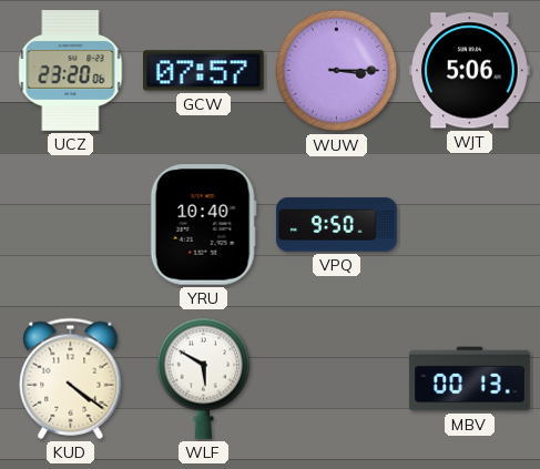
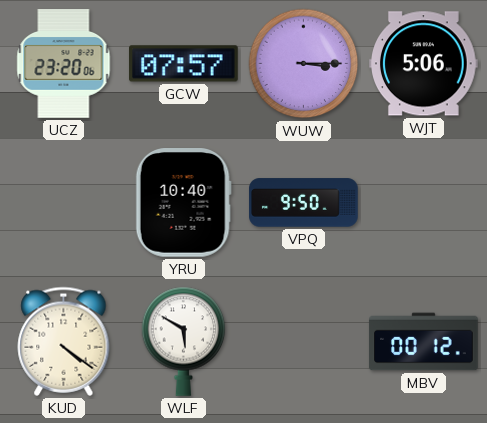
MBV: 00:13 -> 00:12 (424, 342)
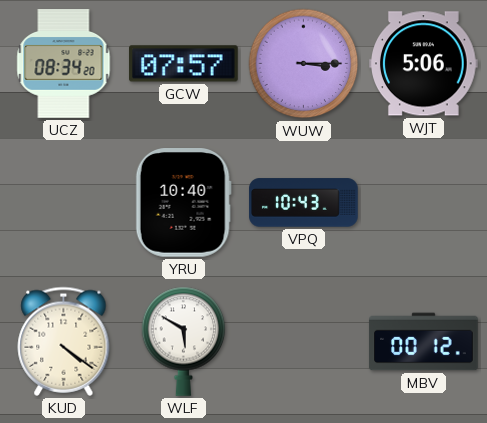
UCZ: 23:20 -> 08:34 (64, 64)
VPQ: 9:50 -> 10:43 (304, 203)
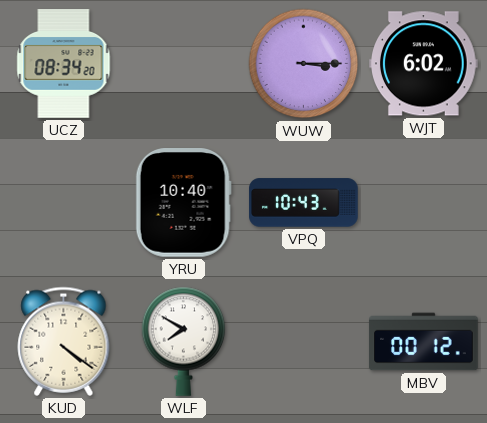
GCW: 07:57 -> none (184, 64)
WJT: 5:06 -> 6:02 (424, 64)
WLF: 5:50 -> 7:50 (184, 341)
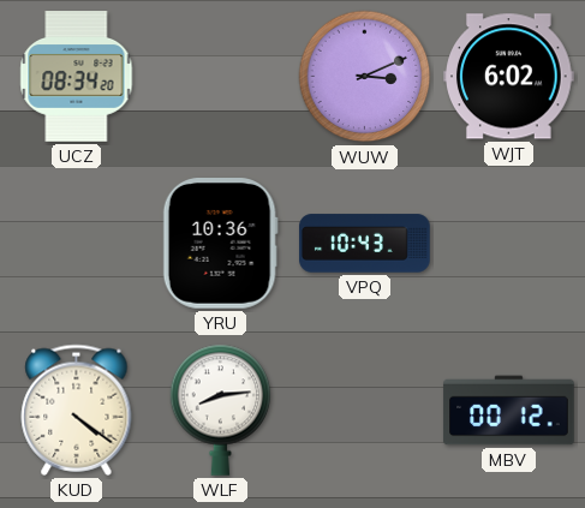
WUW: 3:15 -> 3:11 (365, 77)
YRU: 10:40 -> 10:36 (220, 244)
WLF: 7:50 -> 8:14 (221, 410)
